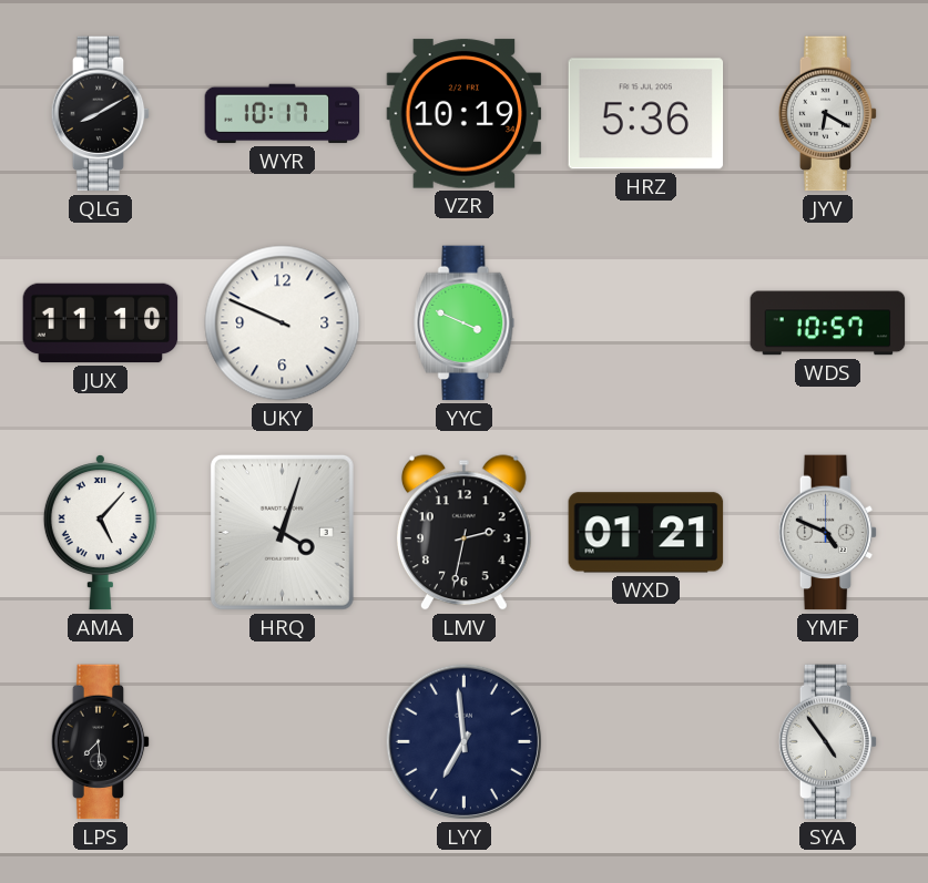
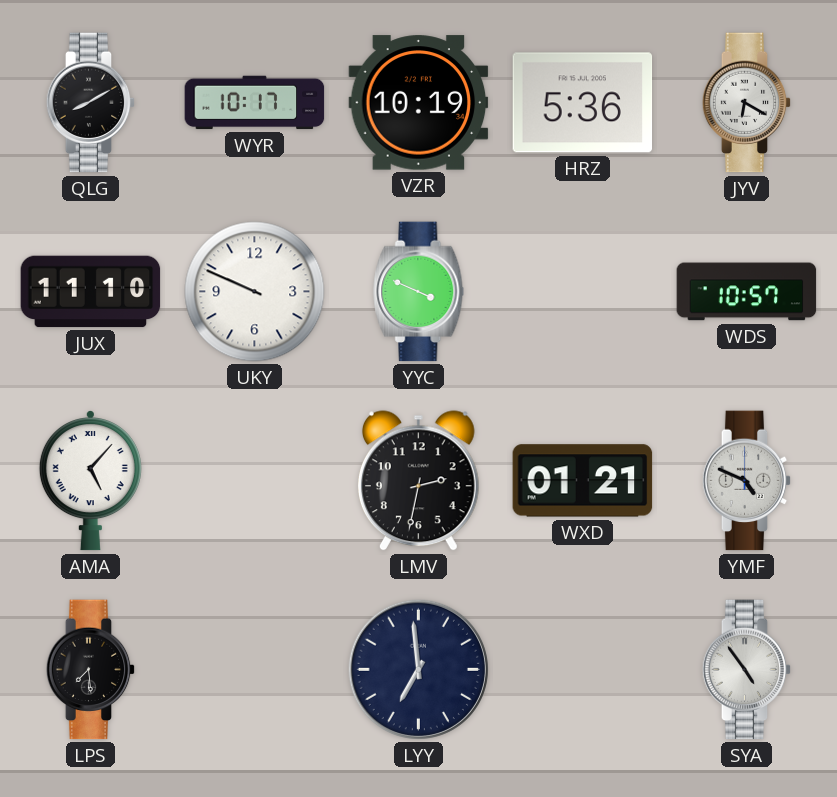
HRQ: 4:03 -> none (282, 532)
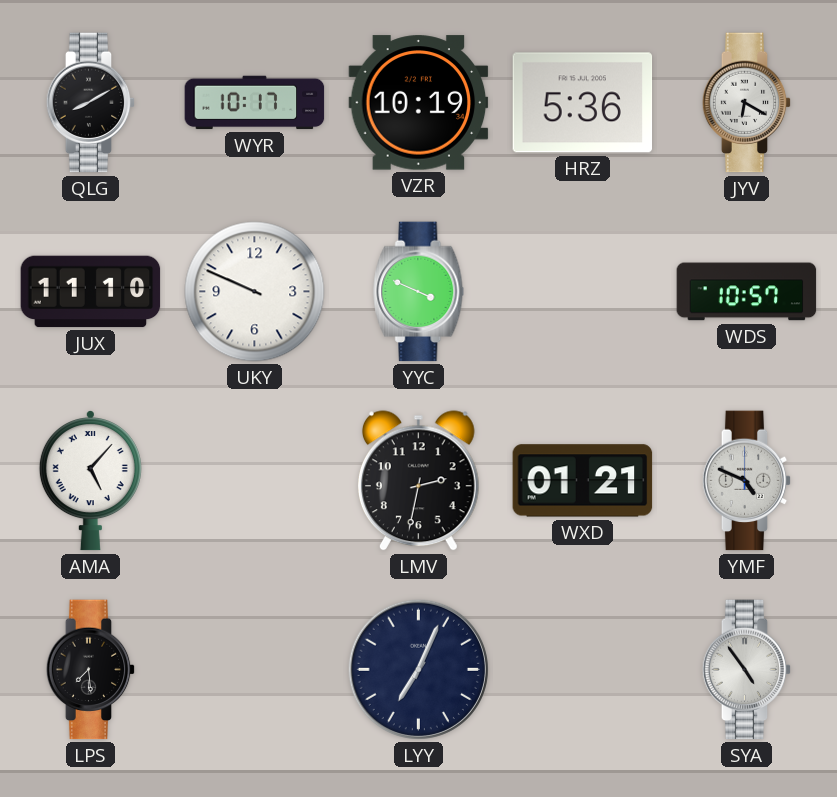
LYY: 6:59 -> 7:04 (418, 669)
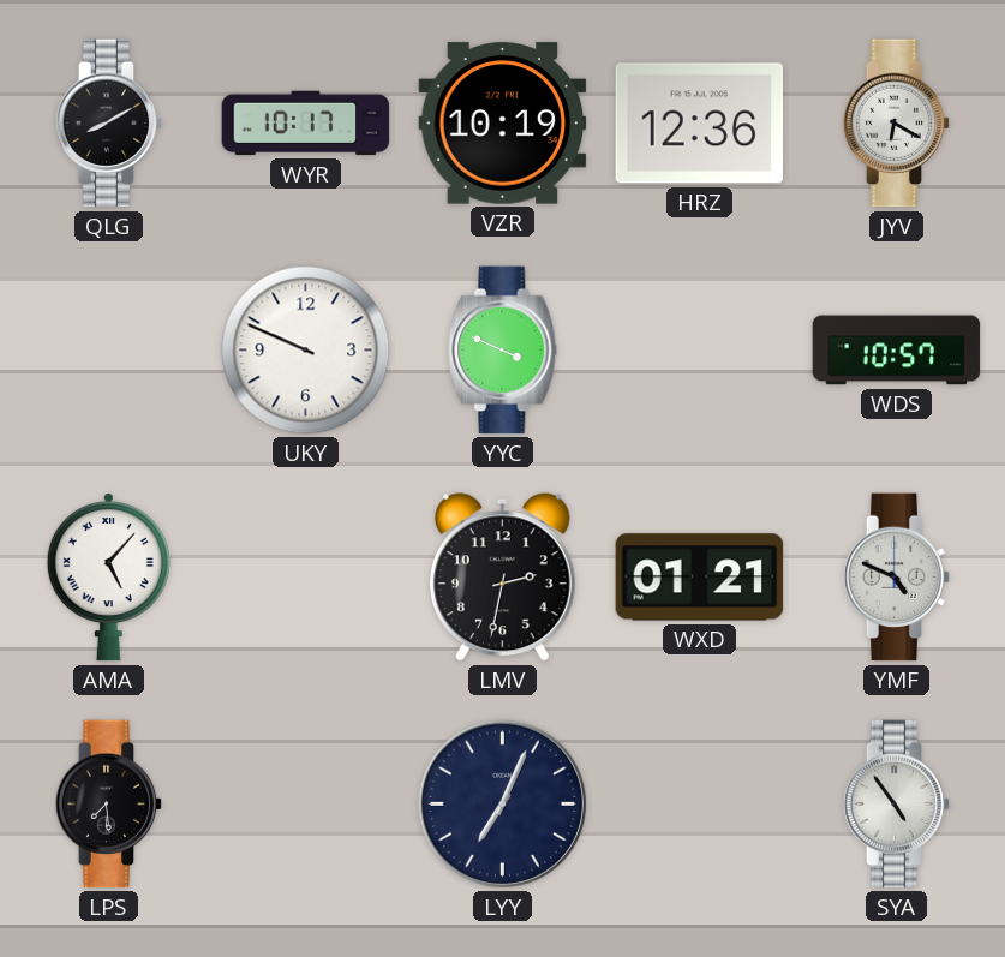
HRZ: 5:36 -> 12:36 (700, 124)
JUX: 11:10 -> none (91, 292)
